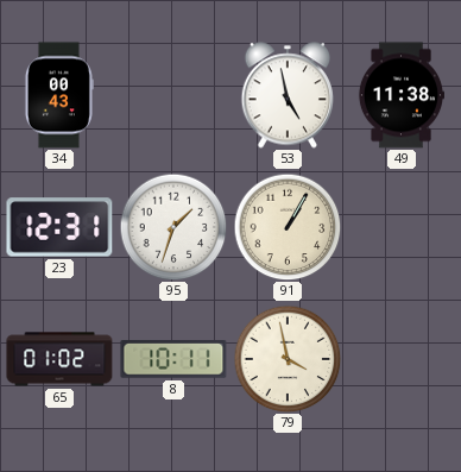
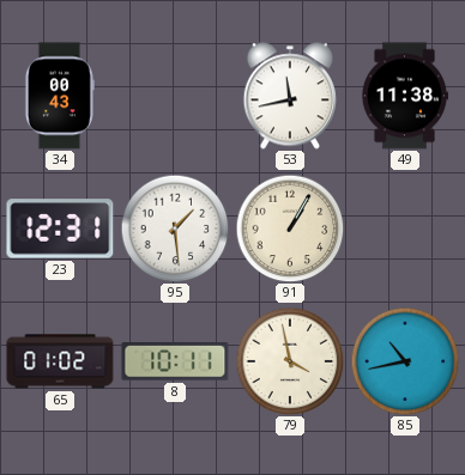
53: 4:58 -> 11:43 (290, 96)
95: 1:33 -> 1:29 (175, 229)
85: none -> 10:43 (405, 361)
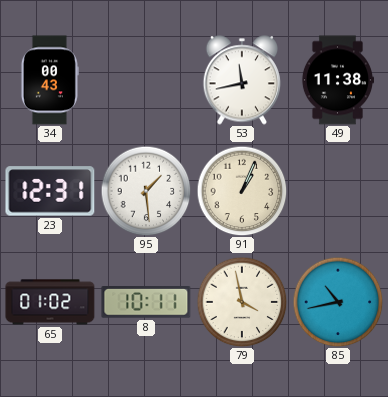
91: 1:05 -> 1:04 (242, 191)
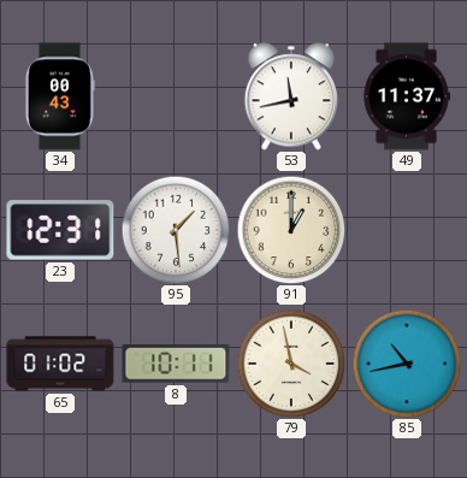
49: 11:38 -> 11:37 (406, 96)
91: 1:04 -> 1:00 (291, 230)
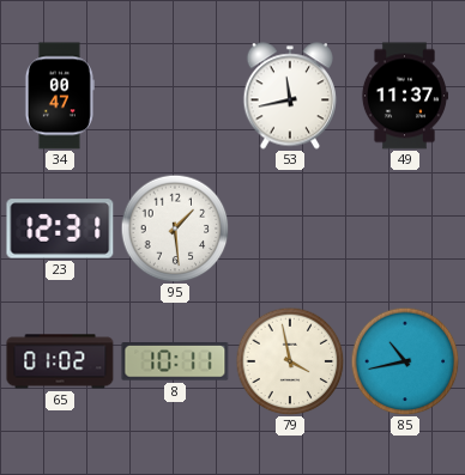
34: 00:43 -> 00:47 (59, 96)
91: 1:00 -> none (291, 230)
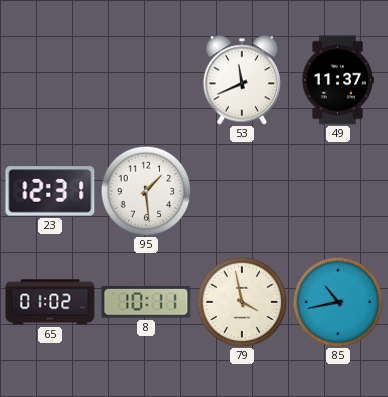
34: 00:47 -> none (59, 96)
53: 11:43 -> 11:41 (242, 80)
